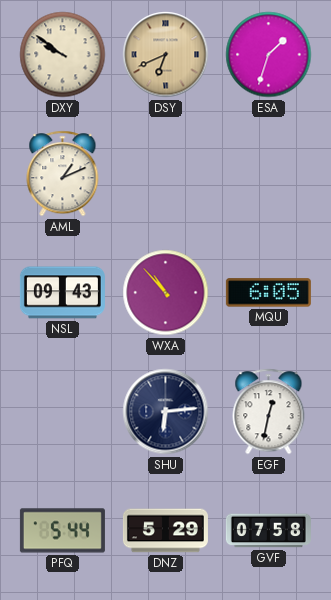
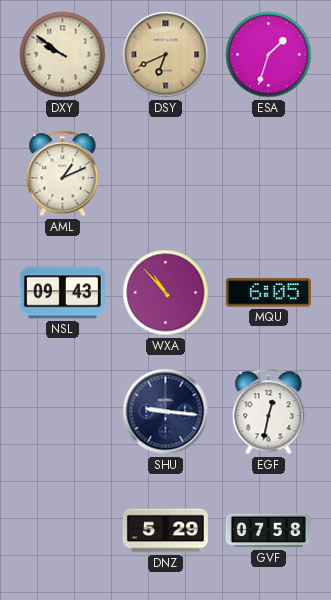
SHU: 6:14 -> 9:16 (166, 412)
PFQ: 5:44 -> none (62, 531)
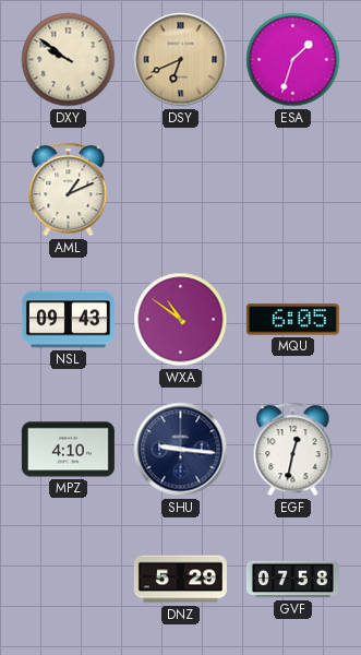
WXA: 10:53 -> 10:51 (181, 320)
MPZ: none -> 4:10 (68, 450)
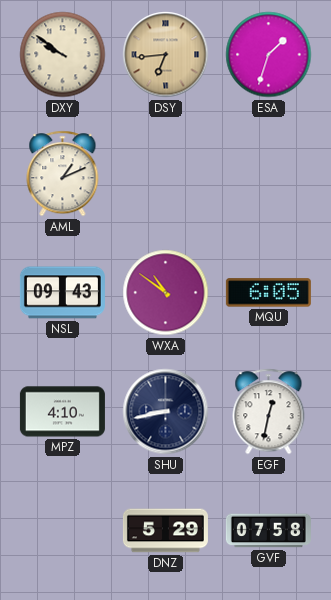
DSY: 6:41 -> 6:44 (166, 55)
SHU: 9:16 -> 8:43 (166, 412)
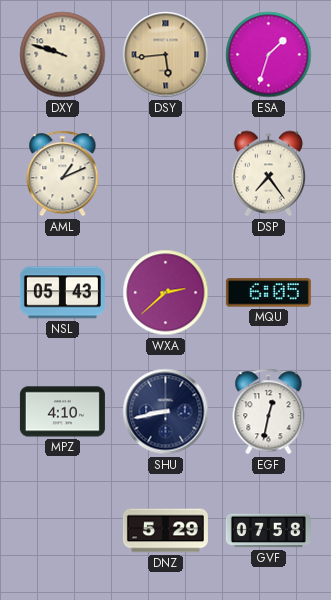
DXY: 9:51 -> 9:48 (63, 55)
DSY: 6:44 -> 5:44 (166, 55)
DSP: none -> 7:24 (268, 174)
NSL: 09:43 -> 05:43 (62, 293)
WXA: 10:51 -> 2:38 (166, 293)
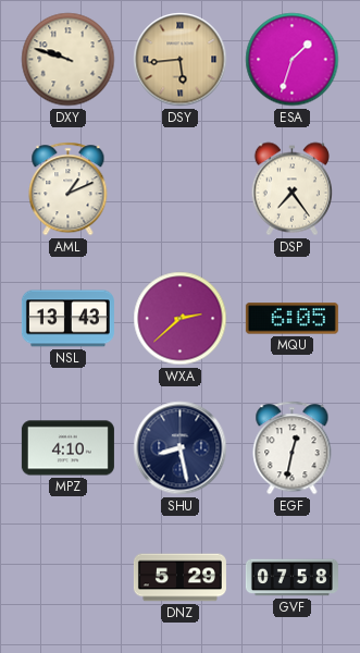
NSL: 05:43 -> 13:43 (67, 319)
SHU: 8:43 -> 8:28 (181, 448)
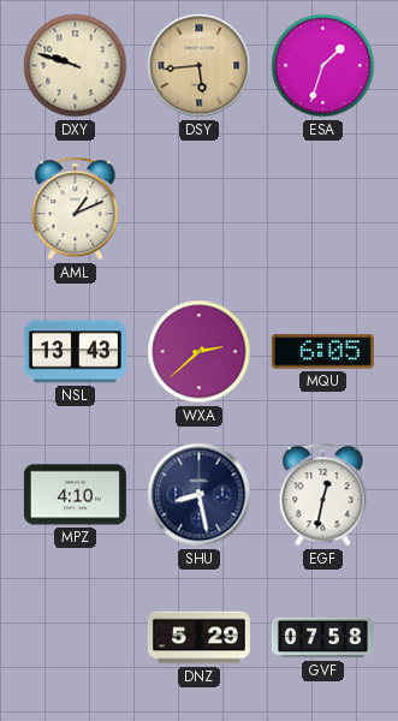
DSP: 7:24 -> none (291, 189)
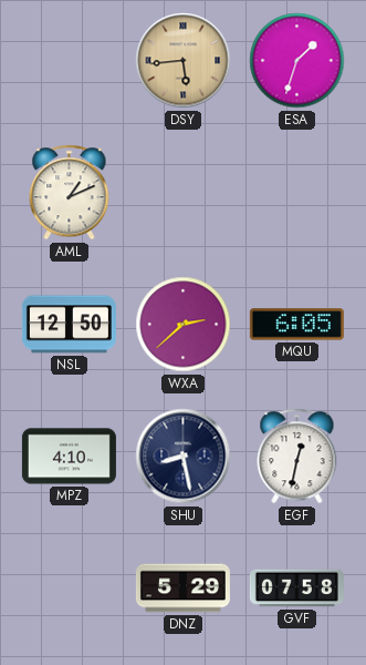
DXY: 9:48 -> none (76, 66)
NSL: 13:43 -> 12:50 (69, 325)
